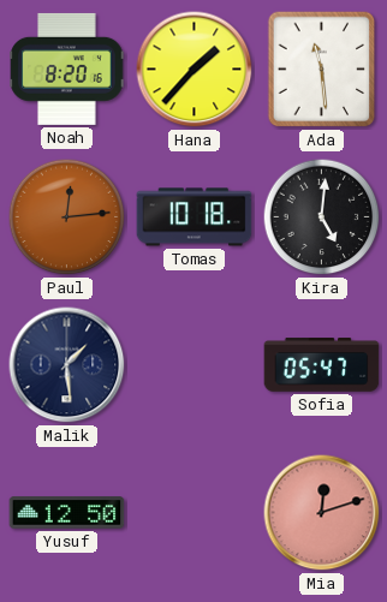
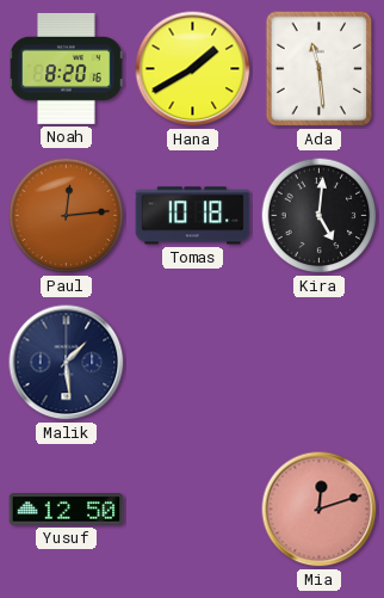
Hana: 1:37 -> 1:40 (193, 69)
Sofia: 05:47 -> none (322, 365)
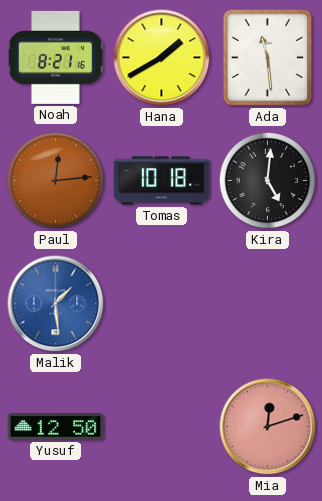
Noah: 8:20 -> 8:21 (56, 57)
Malik dial: navy -> blue (56, 304)
